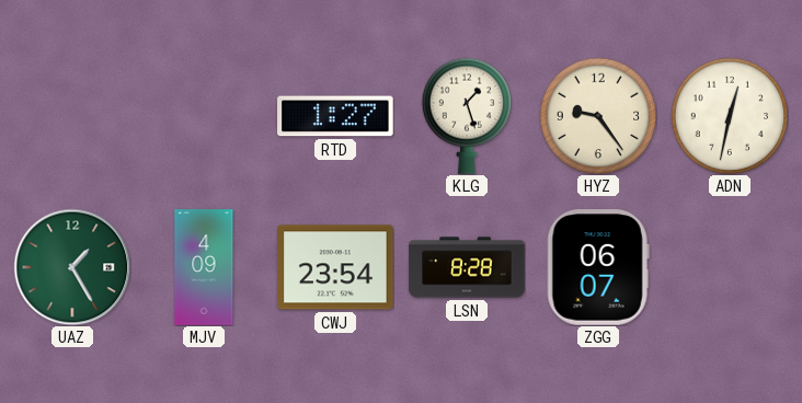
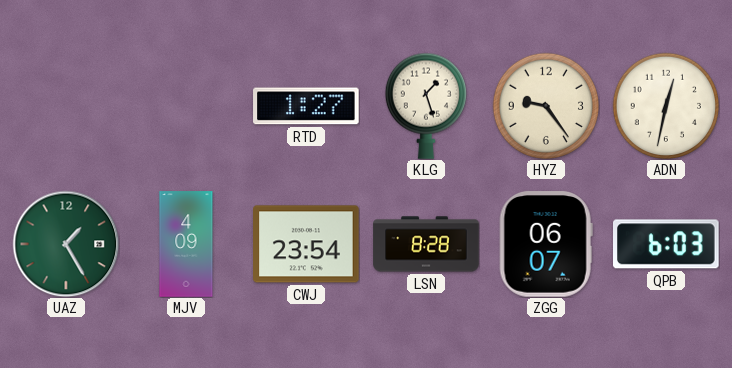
QPB: none -> 6:03 (667, 244)
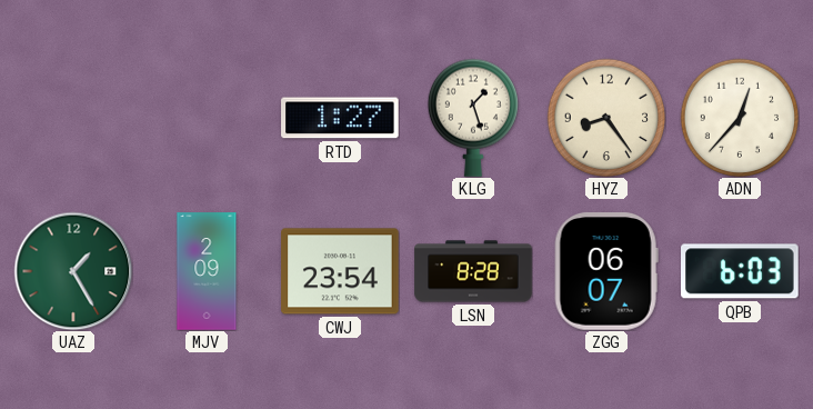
HYZ: 9:24 -> 8:24 (605, 117)
ADN: 12:32 -> 12:37 (739, 117)
MJV: 4:09 -> 2:09 (207, 271)
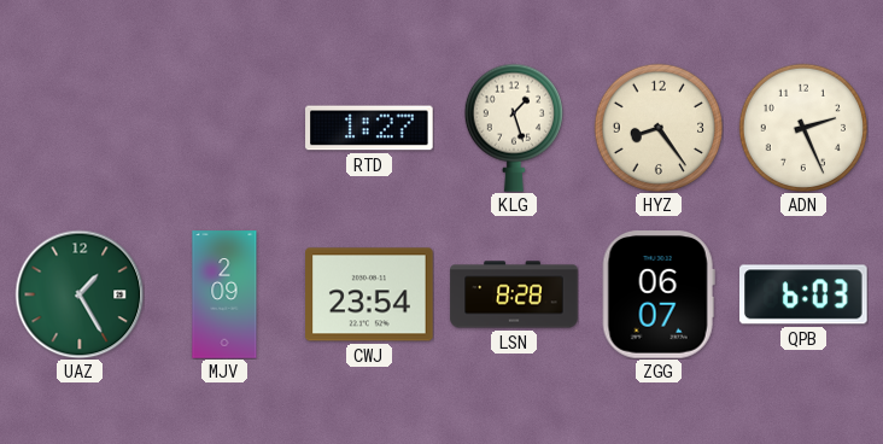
ADN: 12:37 -> 2:26 (802, 127)
